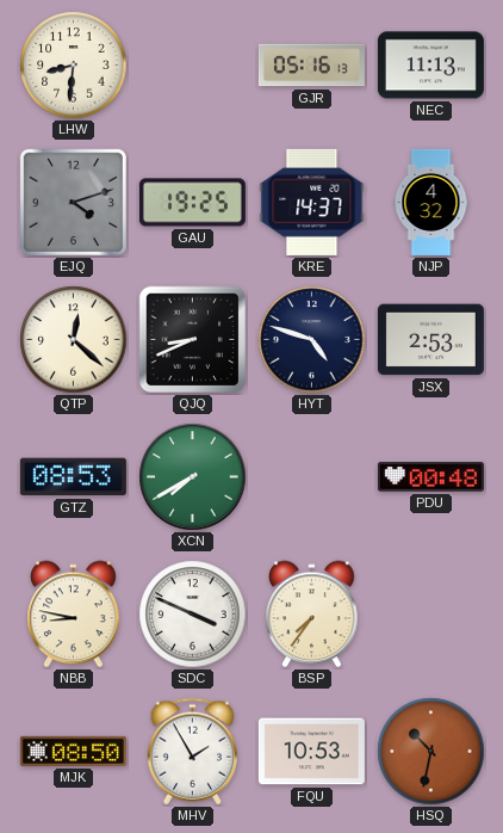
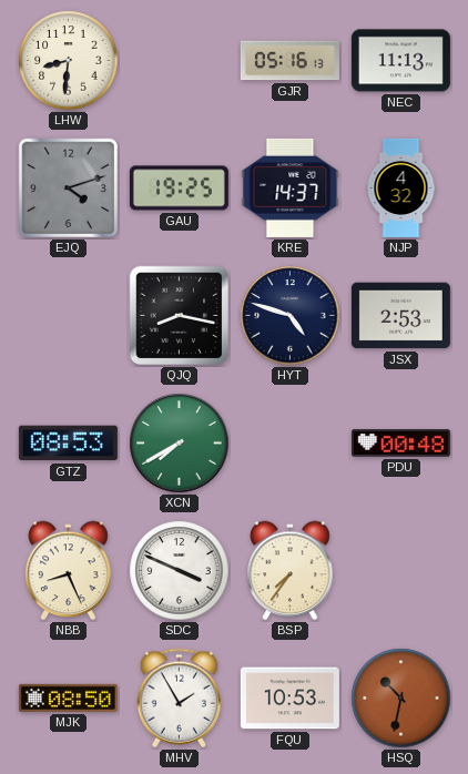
QTP: 12:22 -> none (74, 340)
QJQ: 8:41 -> 8:17 (180, 316)
NBB: 8:47 -> 8:26 (69, 571)
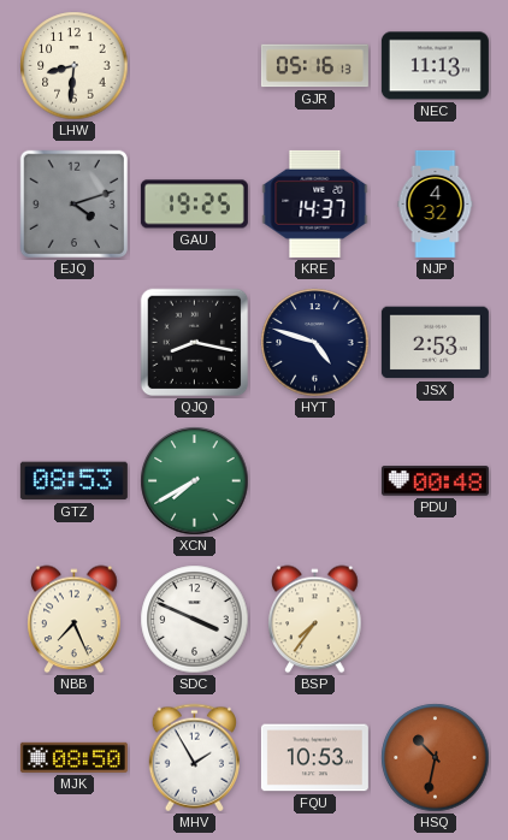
NBB: 8:26 -> 7:26 (75, 620)
